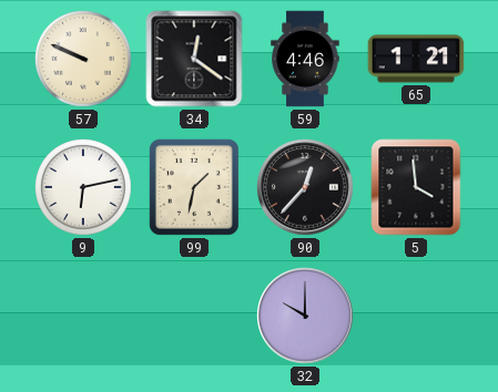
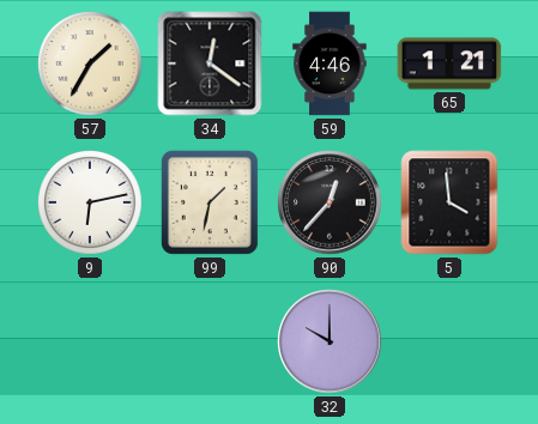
57: 9:49 -> 1:35 (91, 65)
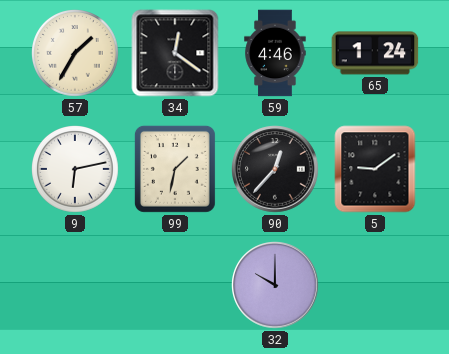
65: 1:21 -> 1:24 (375, 53)
5: 3:59 -> 9:09 (375, 169)
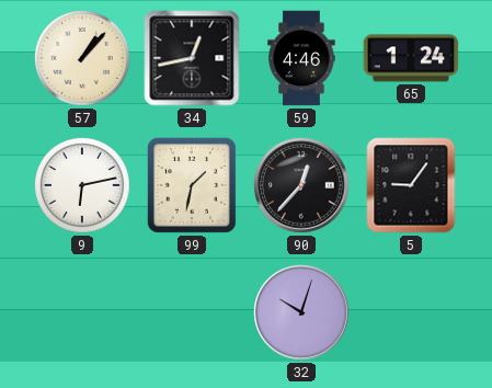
57: 1:35 -> 1:07 (83, 59)
34: 12:21 -> 12:43 (192, 58)
5: 9:09 -> 9:06 (411, 185)
32: 10:00 -> 10:03 (301, 312)
